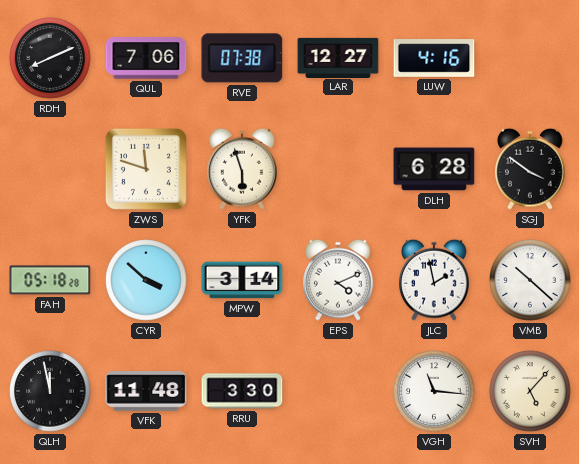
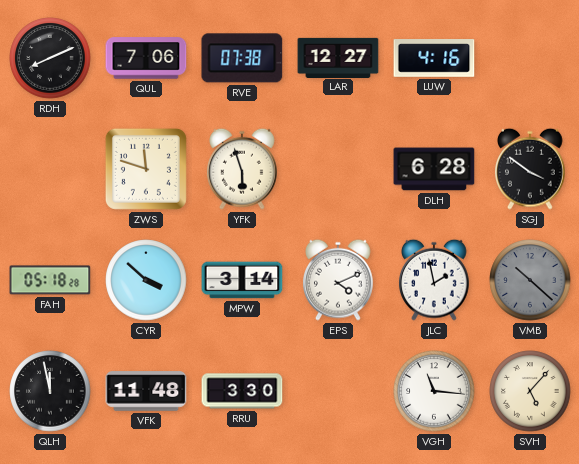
VMB dial: white -> grey (530, 280)
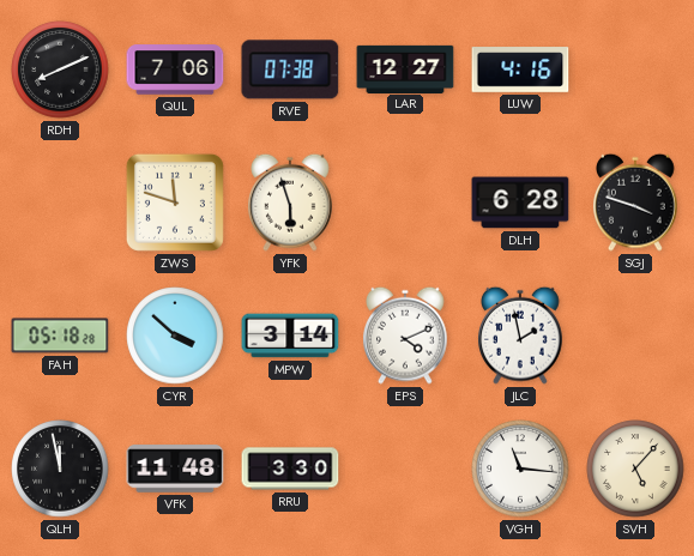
SGJ: 3:51 -> 3:48 (635, 203)
VMB: 10:22 -> none (530, 280)
